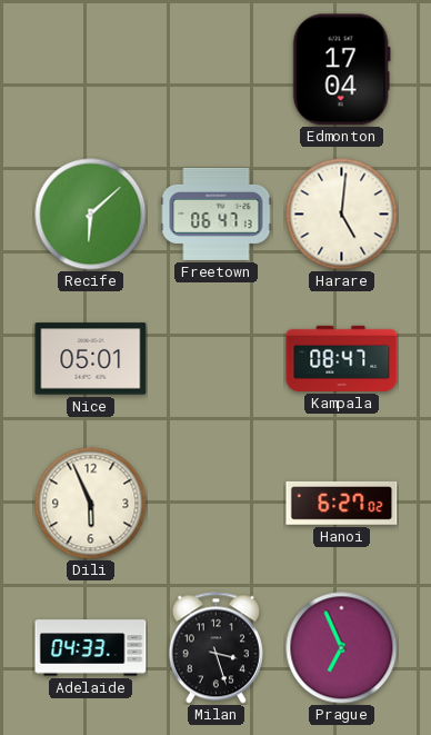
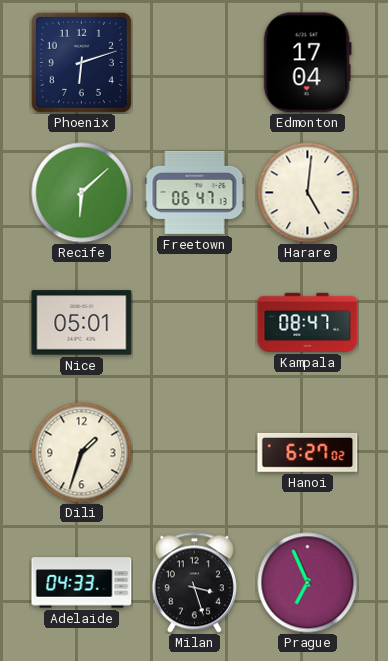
Phoenix: none -> 6:12 (81, 62)
Dili: 5:56 -> 1:33 (82, 453)
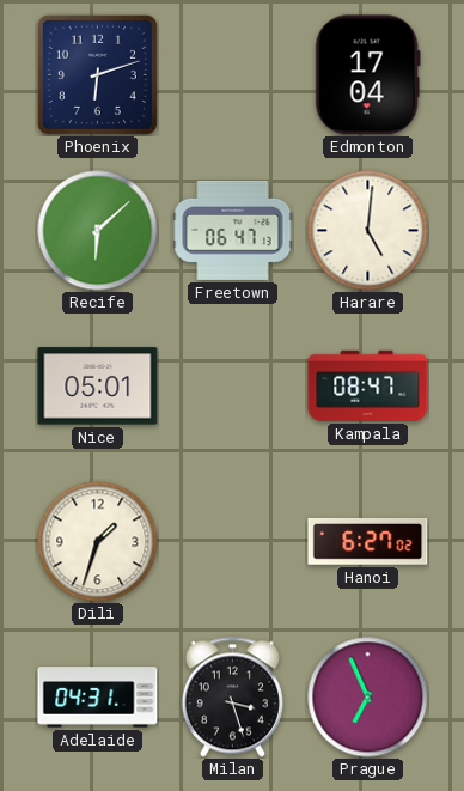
Adelaide: 04:33 -> 04:31 (98, 698)
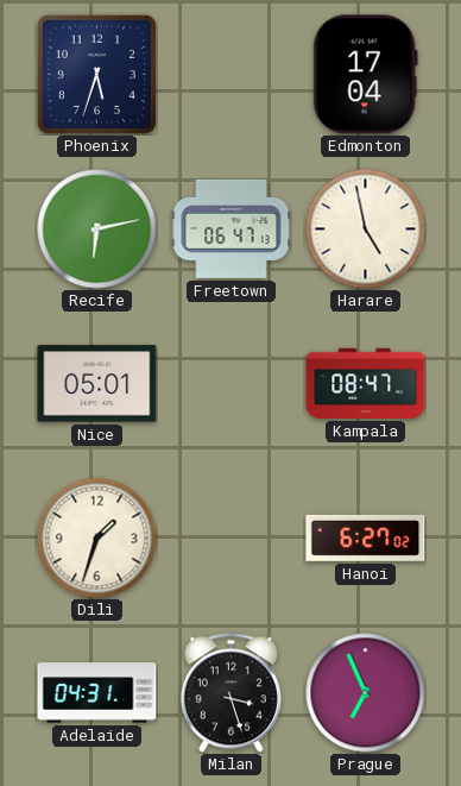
Phoenix: 6:12 -> 5:33 (96, 74)
Recife: 6:08 -> 6:13 (97, 229)
Harare: 5:01 -> 4:58 (366, 229)
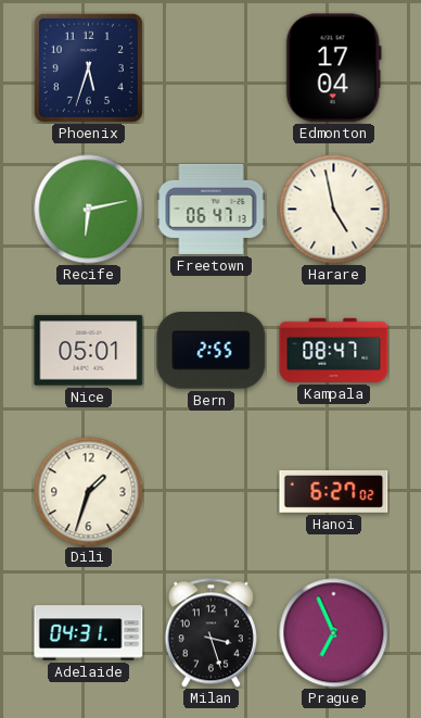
Bern: none -> 2:55 (212, 351)
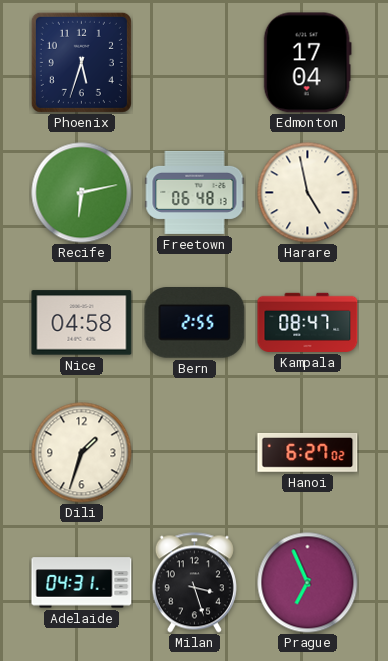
Freetown: 06:47 -> 06:48 (195, 192)
Nice: 05:01 -> 04:58 (82, 323)
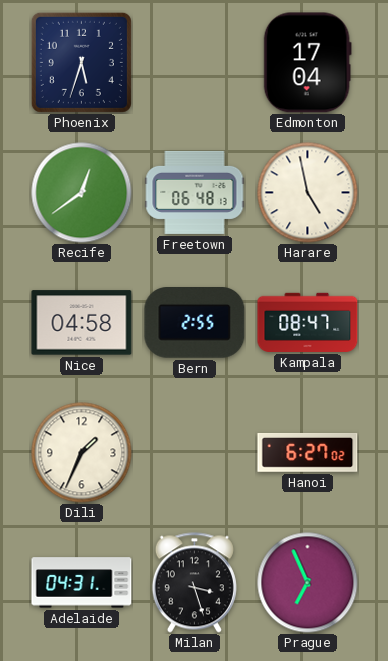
Recife: 6:13 -> 12:39 (82, 193)
Dili: 1:33 -> 1:34 (82, 453)
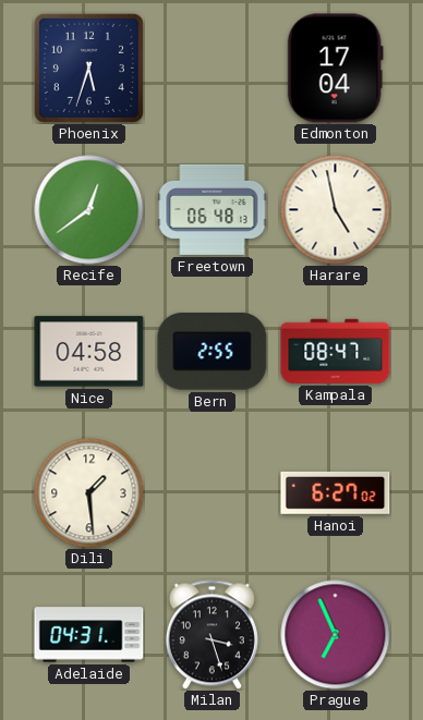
Dili: 1:34 -> 1:29 (89, 493)
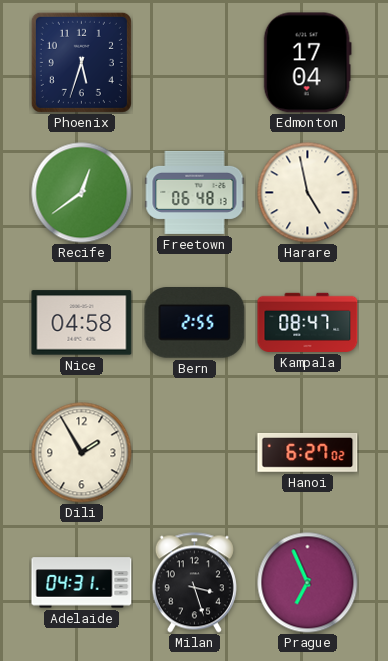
Dili: 1:29 -> 1:55 (82, 453)
